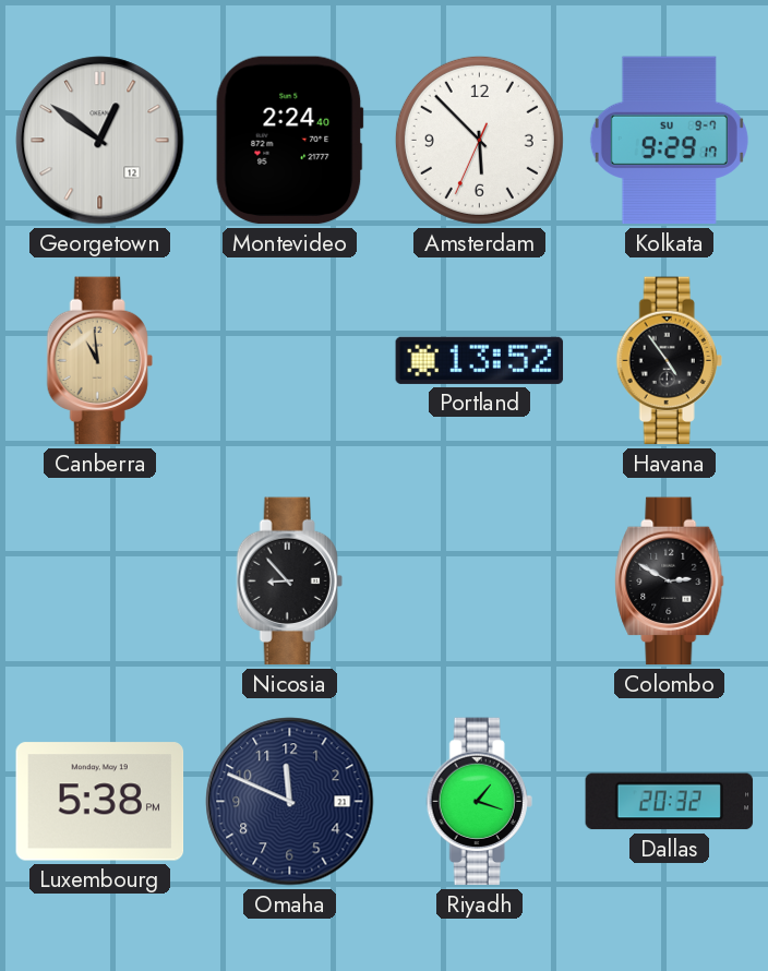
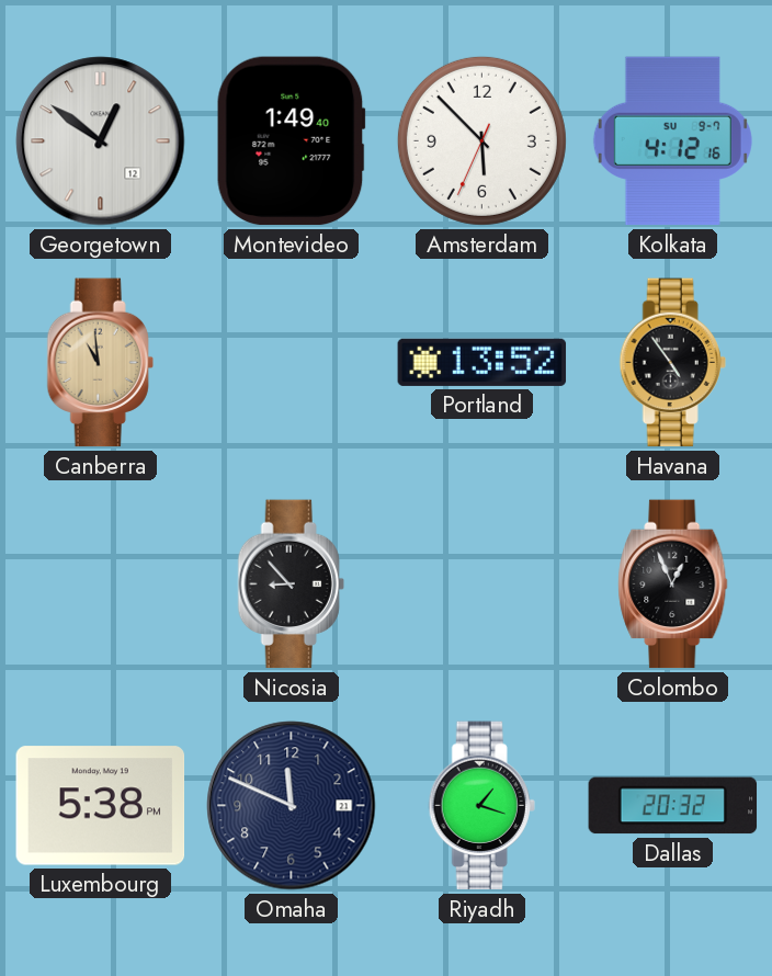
Montevideo: 2:24 -> 1:49 (291, 141)
Kolkata: 9:29 -> 4:12 (672, 141)
Colombo: 2:50 -> 12:56 (673, 585)
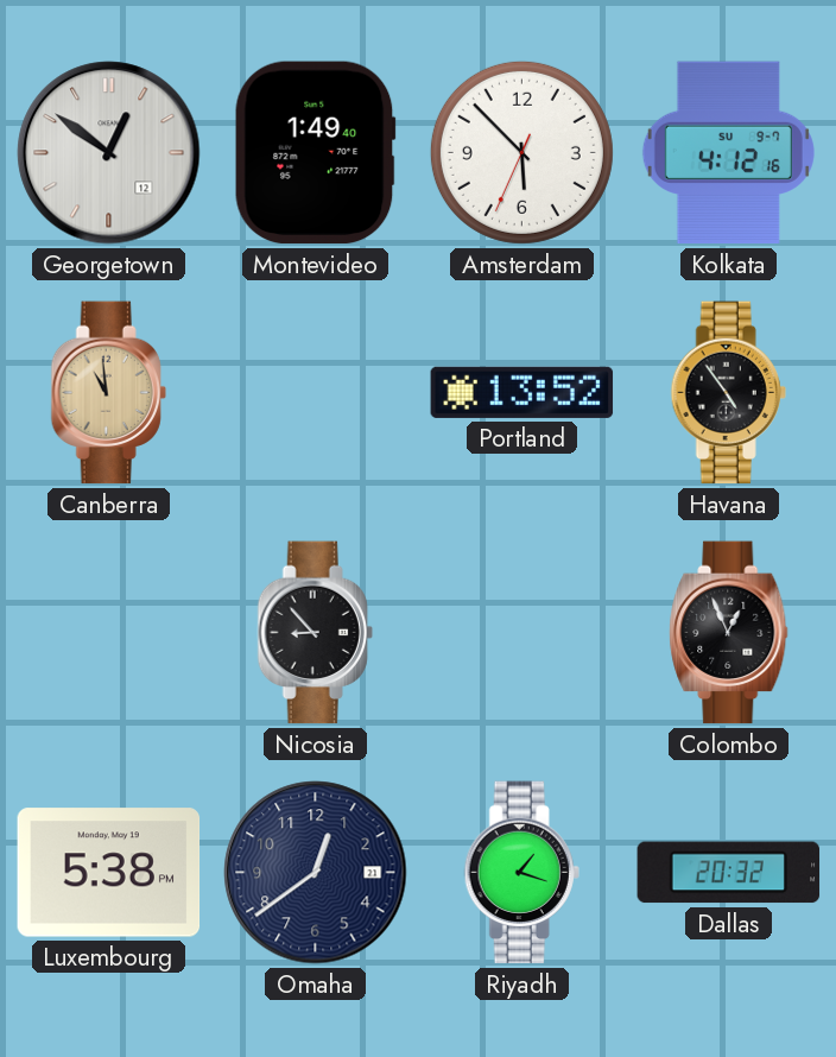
Omaha: 11:49 -> 12:39 (316, 873)
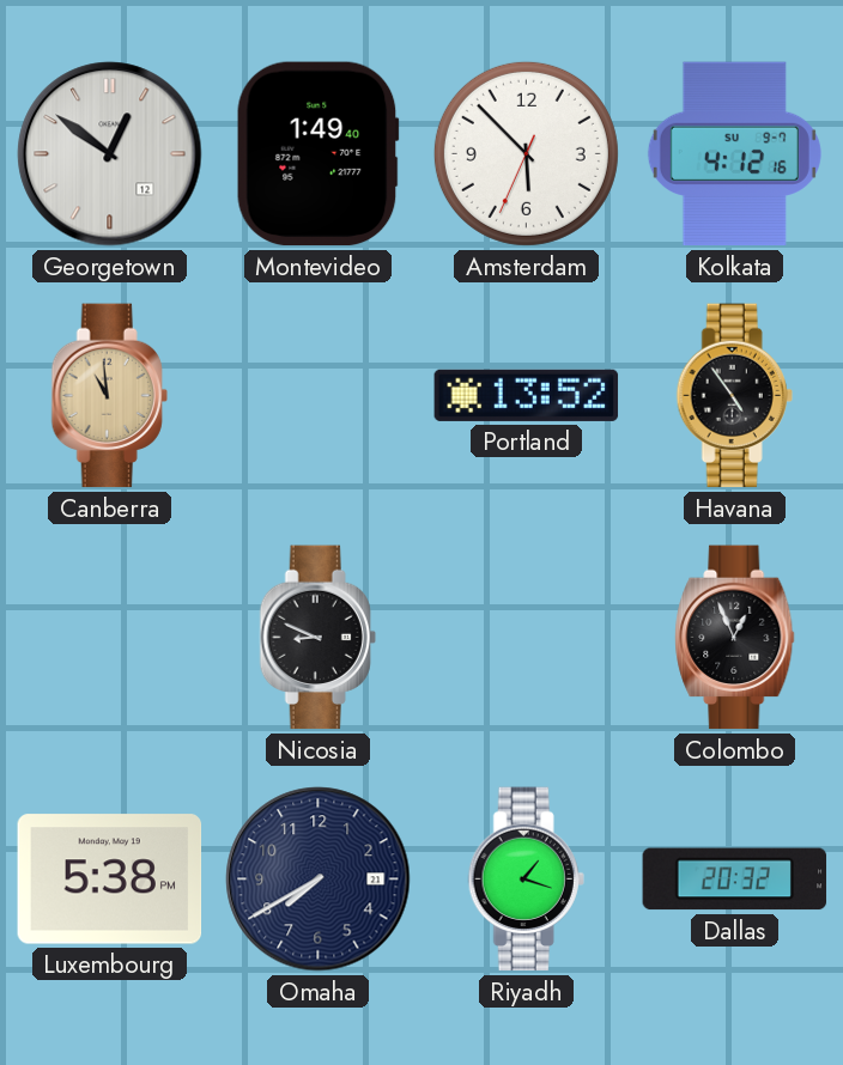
Nicosia: 8:53 -> 8:49 (317, 638)
Omaha: 12:39 -> 7:40 (319, 880)
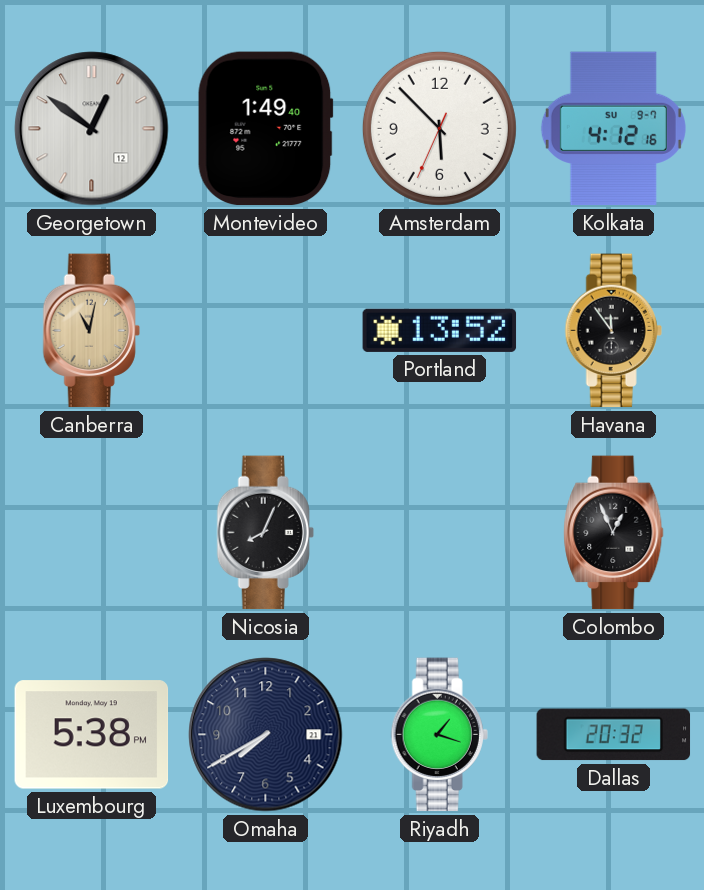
Canberra: 10:59 -> 11:02 (91, 331)
Havana: 4:54 -> 11:54 (613, 331)
Nicosia: 8:49 -> 8:04 (265, 533)
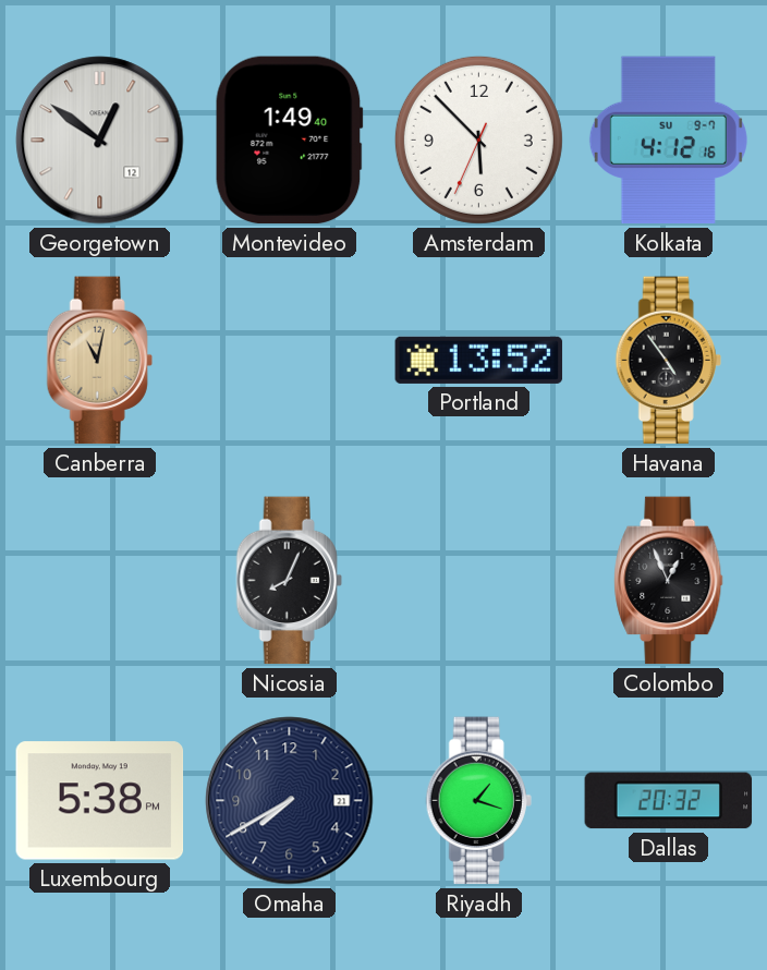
Havana: 11:54 -> 4:54 (668, 361)
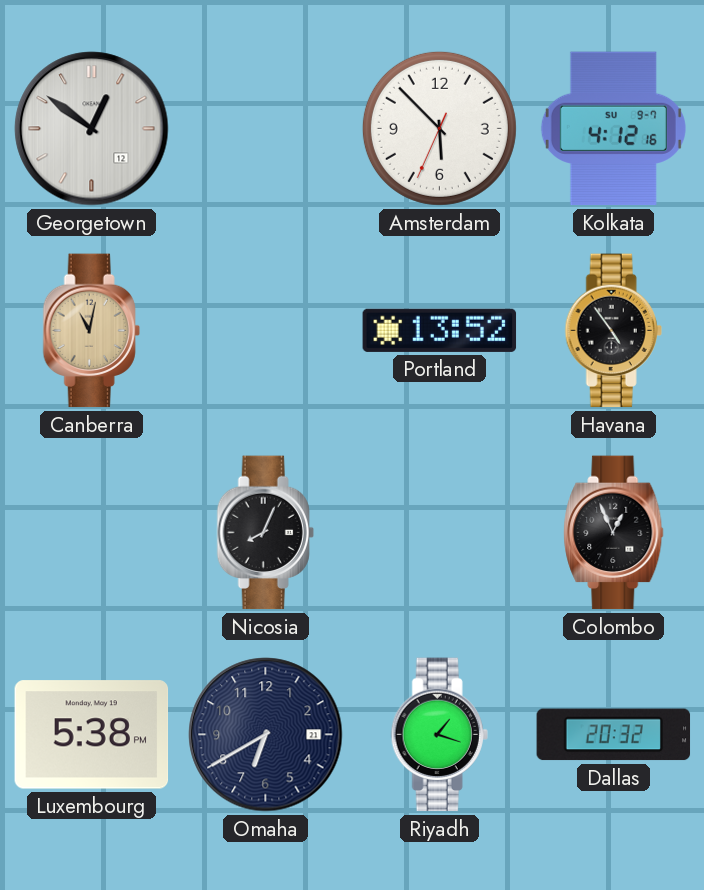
Montevideo: 1:49 -> none (289, 141)
Omaha: 7:40 -> 6:40 (266, 735)
